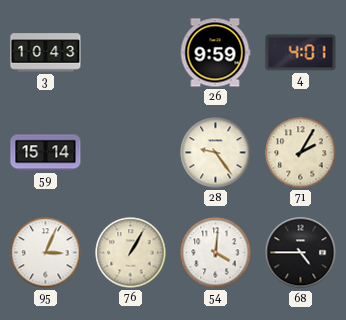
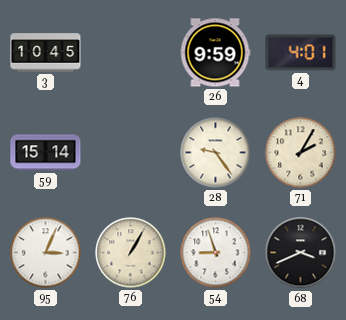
3: 10:43 -> 10:45 (46, 53)
54: 4:01 -> 8:57 (216, 253)
68: 4:45 -> 3:41 (301, 253)
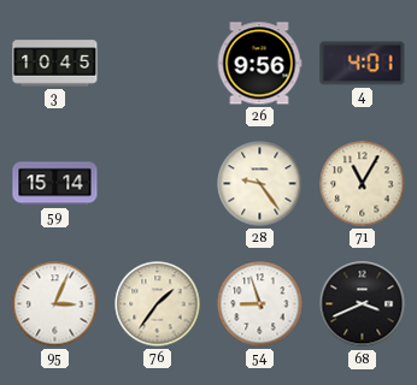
26: 9:59 -> 9:56 (259, 64)
71: 2:05 -> 11:05 (363, 184)
76: 1:05 -> 1:36 (158, 304)
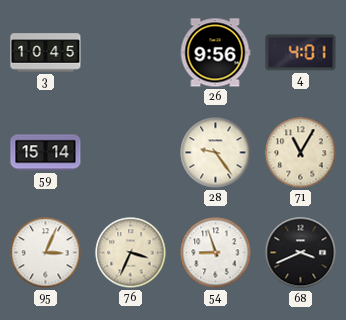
76: 1:36 -> 3:34 (131, 253)
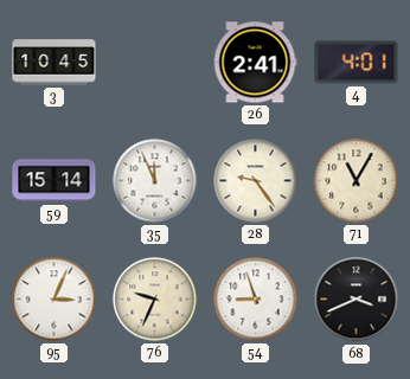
26: 9:56 -> 2:41 (255, 63)
35: none -> 11:56 (155, 181)
76: 3:34 -> 9:34 (155, 300)
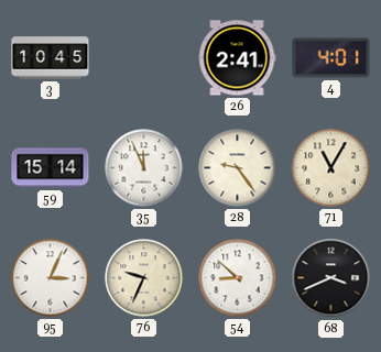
54: 8:57 -> 8:52 (238, 278)
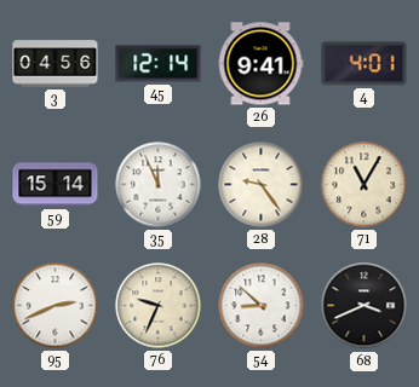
3: 10:45 -> 04:56 (56, 64)
45: none -> 12:14 (159, 64)
26: 2:41 -> 9:41 (260, 64)
95: 3:04 -> 2:41 (56, 306)
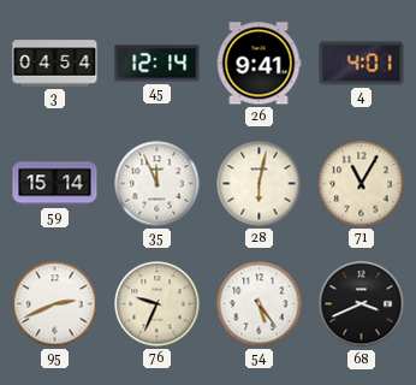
3: 04:56 -> 04:54 (55, 64)
28: 9:24 -> 6:02 (260, 184)
54: 8:52 -> 5:24 (260, 304)
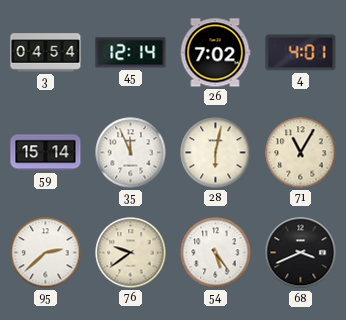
26: 9:41 -> 7:02 (215, 53)
95: 2:41 -> 2:38 (46, 253)
76: 9:34 -> 9:39 (131, 253)
